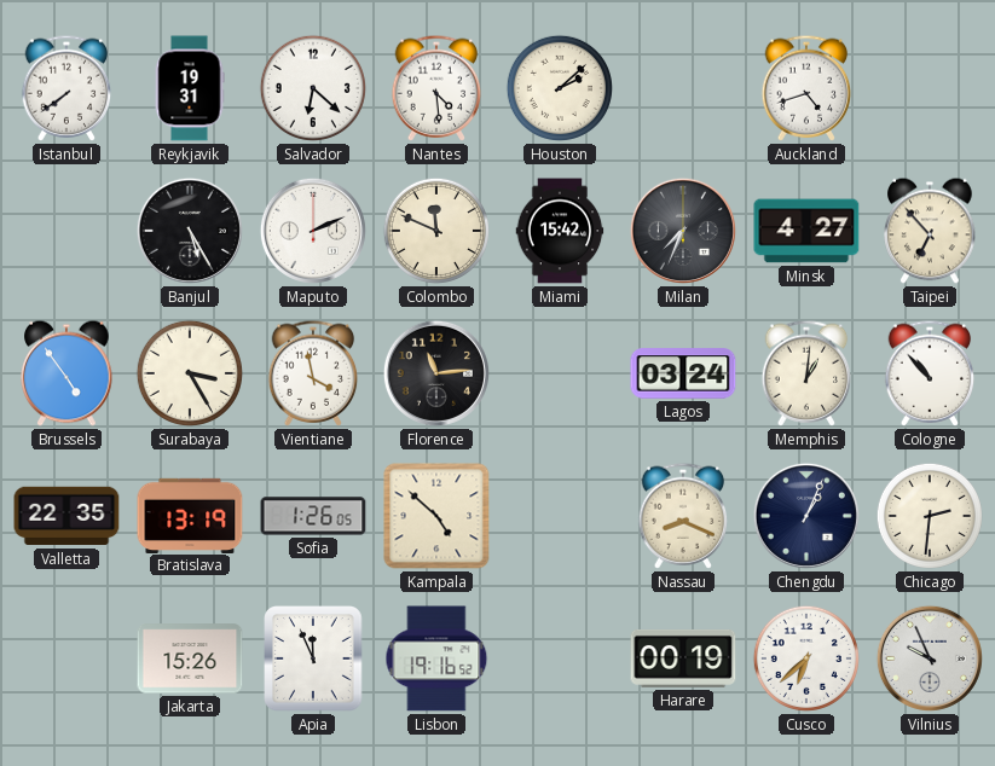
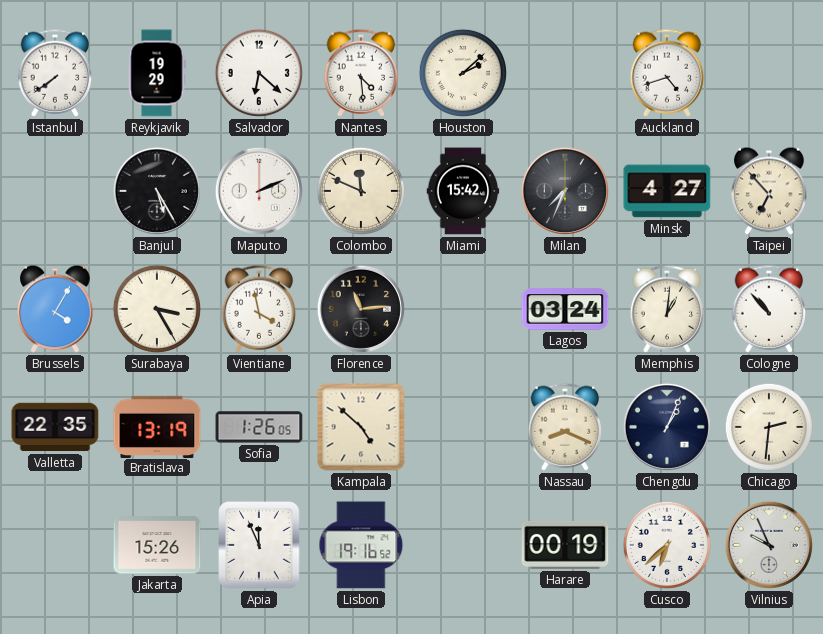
Reykjavik: 19:31 -> 19:29 (157, 73)
Brussels: 4:54 -> 4:05 (55, 309)
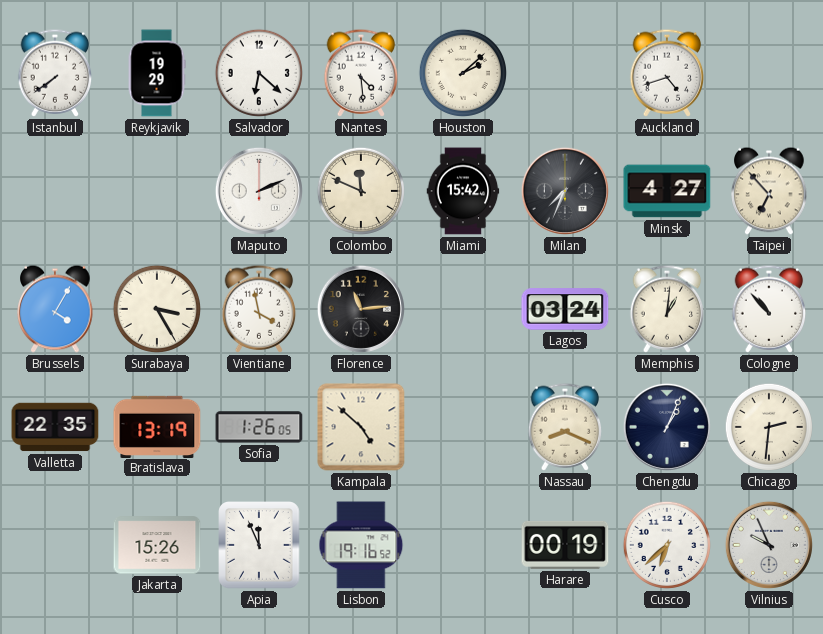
Banjul: 5:25 -> none (157, 191)
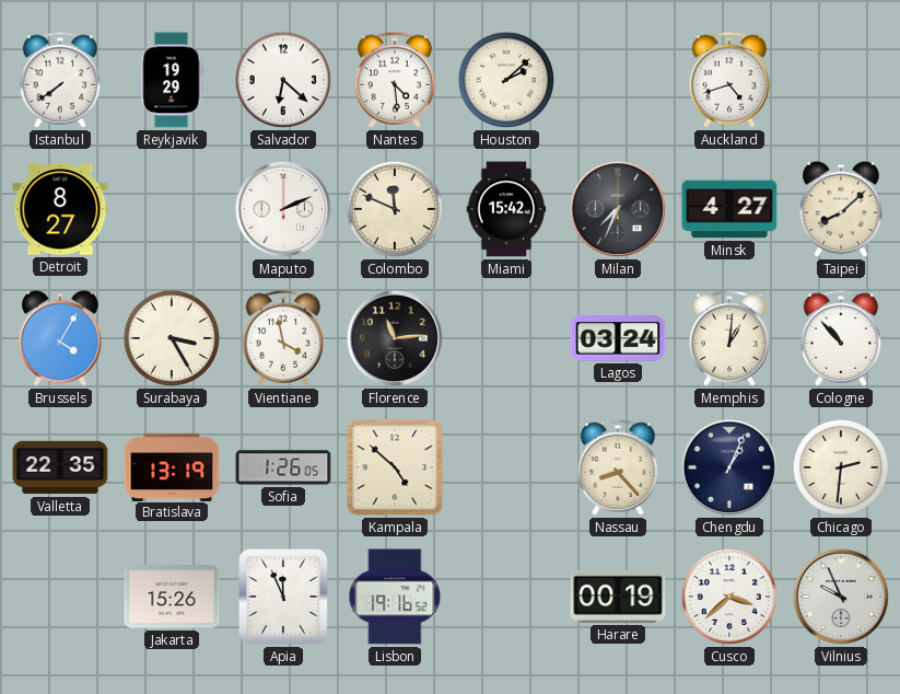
Detroit: none -> 8:27 (60, 209)
Taipei: 6:53 -> 8:08 (841, 209)
Nassau: 8:19 -> 8:23 (618, 467)
Cusco: 6:38 -> 3:38 (729, 597)
